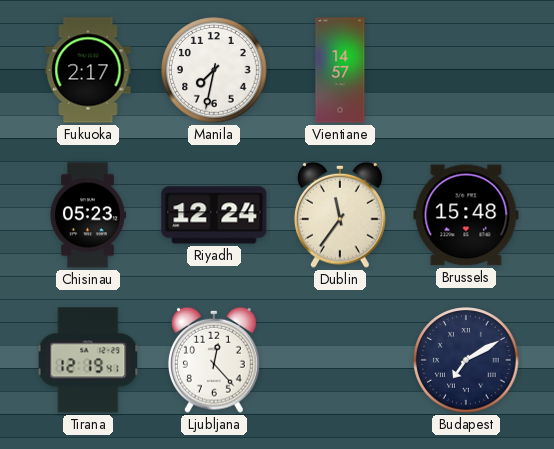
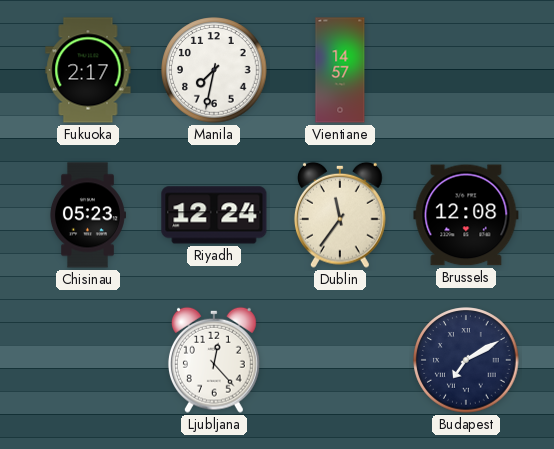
Brussels: 15:48 -> 12:08 (466, 215)
Tirana: 12:19 -> none (88, 360)
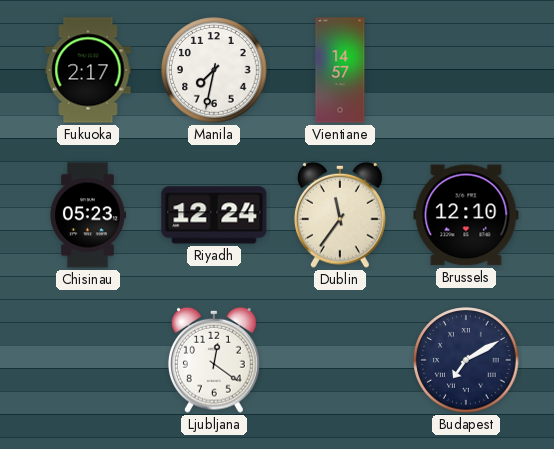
Brussels: 12:08 -> 12:10 (466, 215)
Ljubljana: 12:23 -> 12:21 (214, 360)
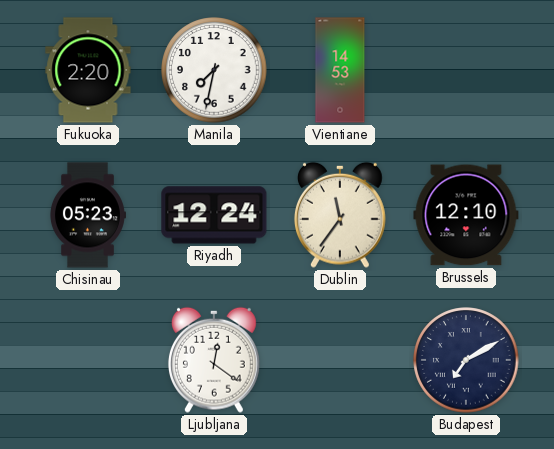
Fukuoka: 2:17 -> 2:20 (88, 70)
Vientiane: 14:57 -> 14:53 (340, 70)
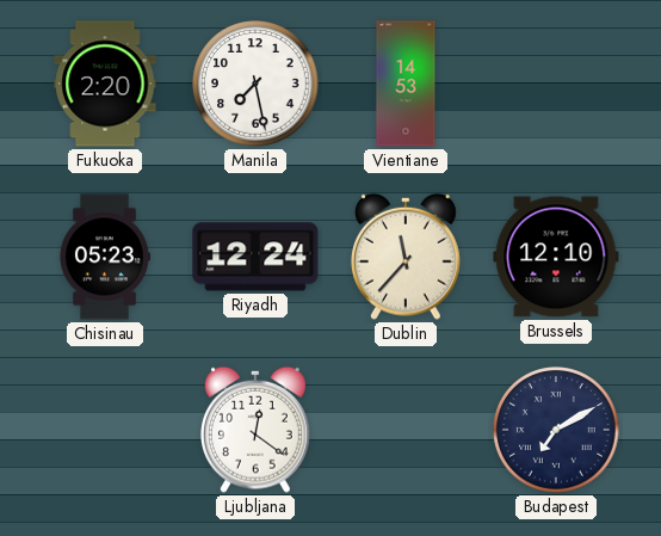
Manila: 7:32 -> 7:28 (255, 84)
Dublin: 11:36 -> 11:37 (406, 257)
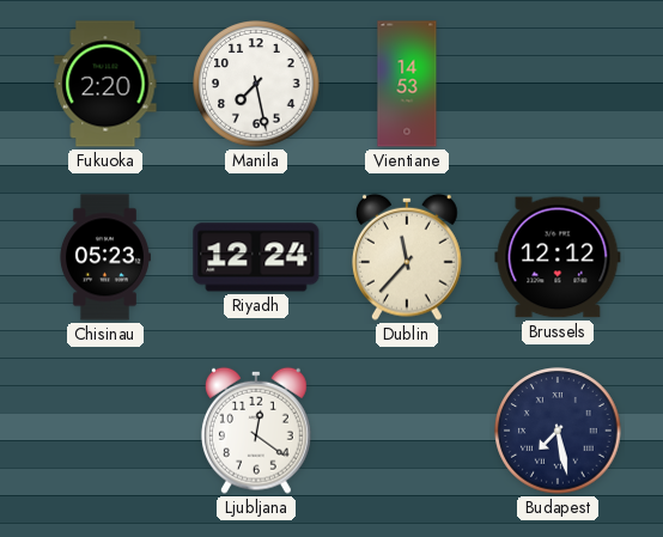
Brussels: 12:10 -> 12:12 (558, 257)
Budapest: 7:10 -> 7:28 (558, 431)
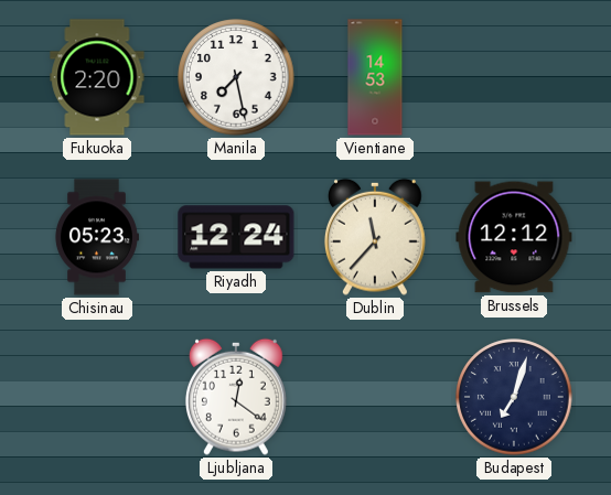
Budapest: 7:28 -> 7:03 (514, 397)
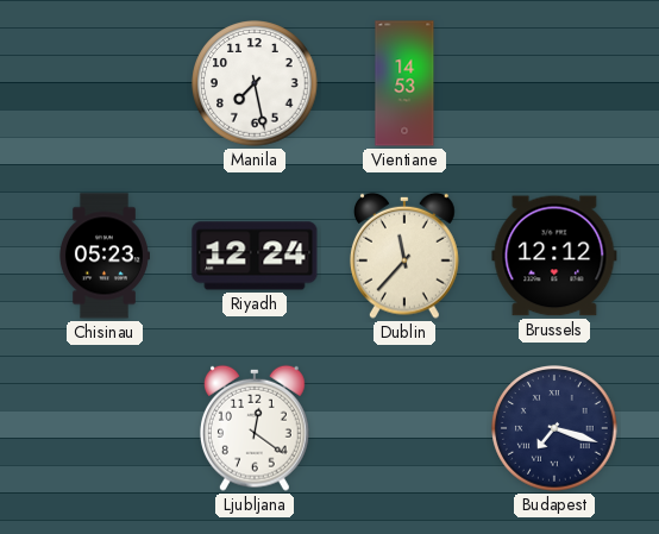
Fukuoka: 2:20 -> none (97, 77)
Budapest: 7:03 -> 7:18 (554, 428)
